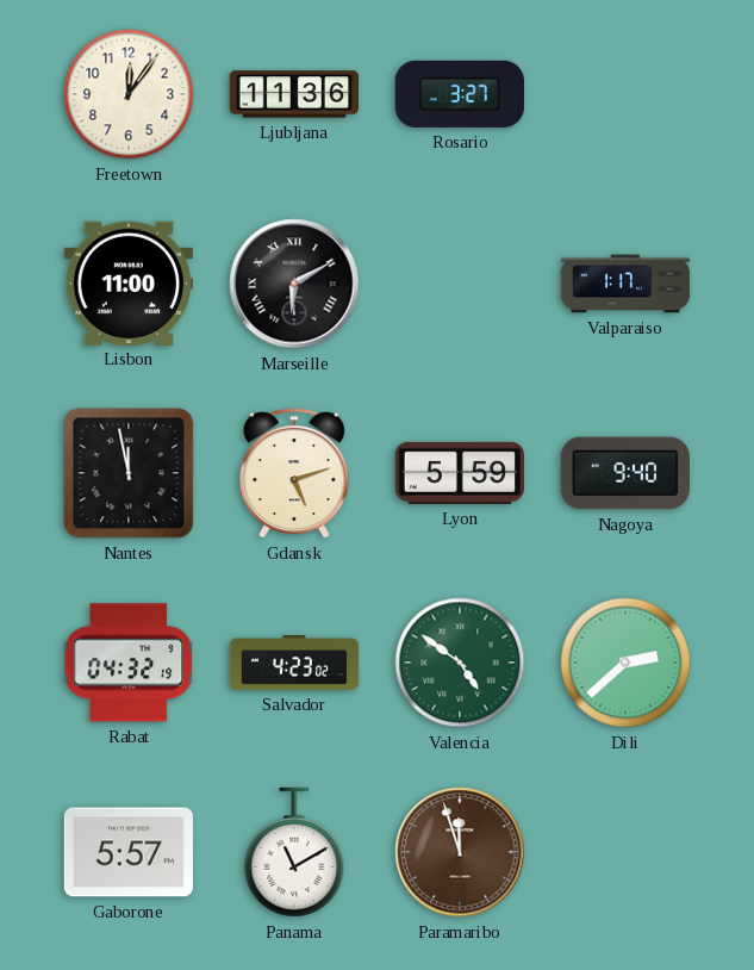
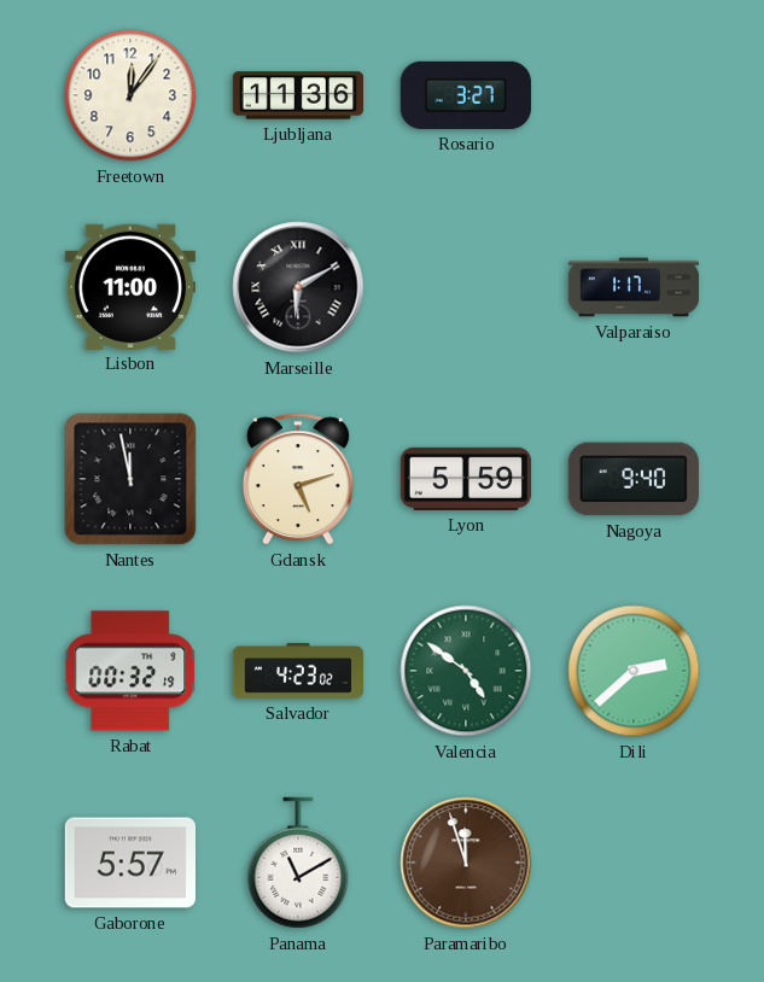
Rabat: 04:32 -> 00:32 (130, 671)
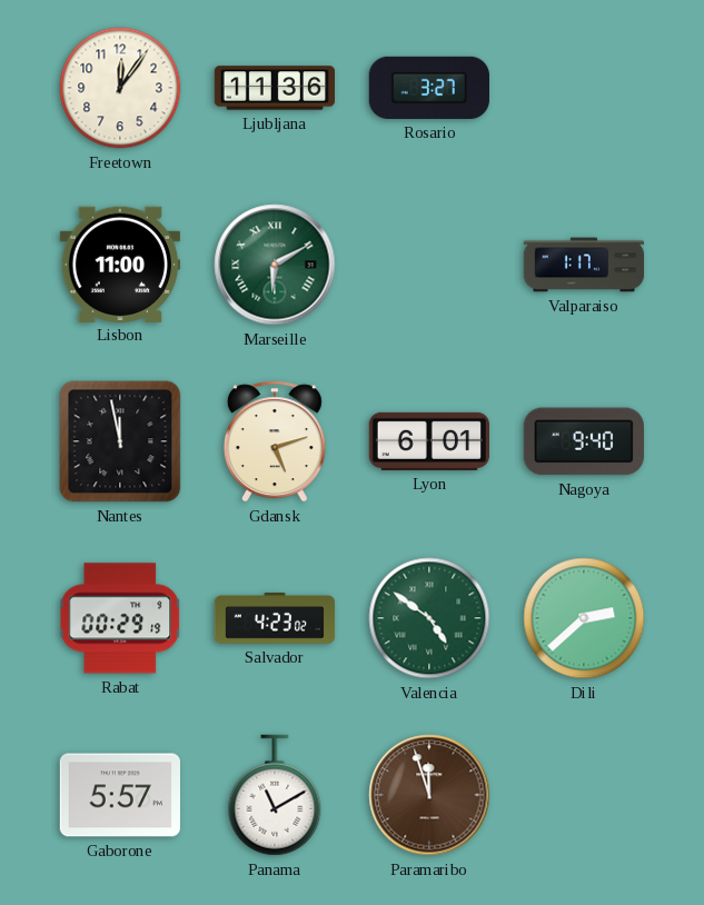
Marseille dial: black -> green (275, 265)
Lyon: 5:59 -> 6:01 (428, 441)
Rabat: 00:32 -> 00:29 (120, 618)
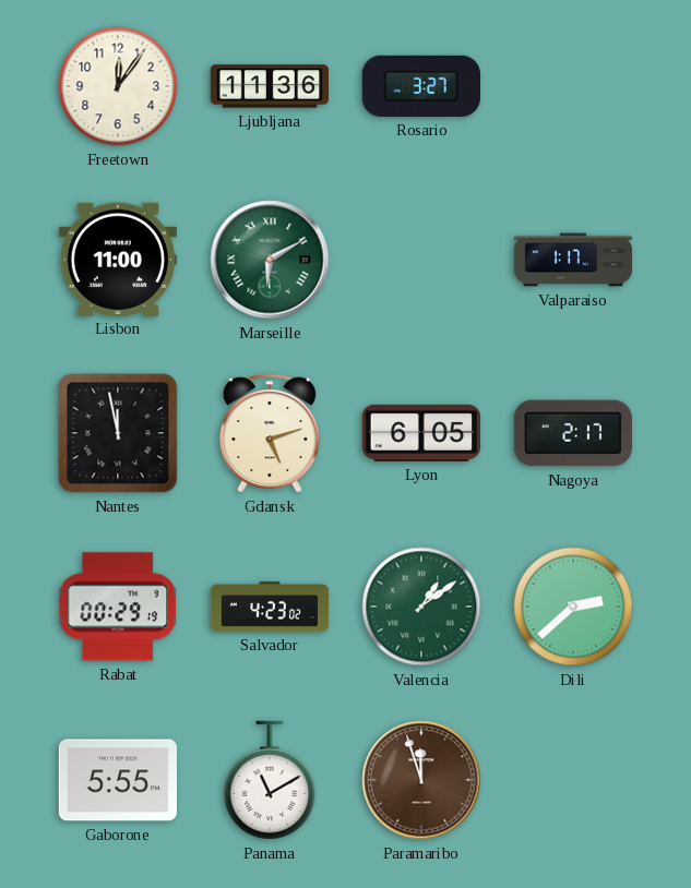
Lyon: 6:01 -> 6:05 (420, 433)
Nagoya: 9:40 -> 2:17 (573, 433)
Valencia: 4:51 -> 1:09 (421, 607)
Gaborone: 5:57 -> 5:55 (117, 780)
